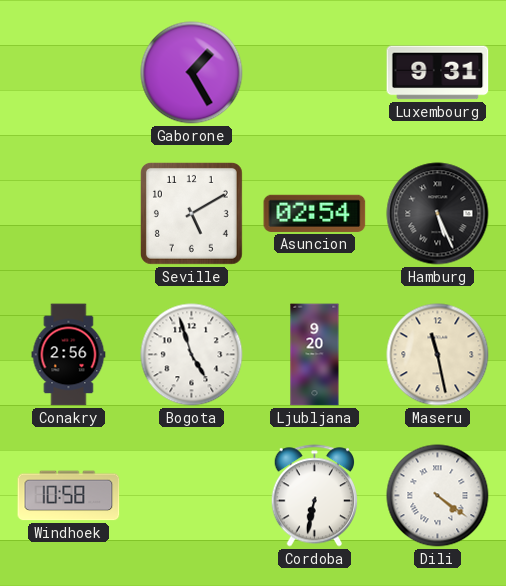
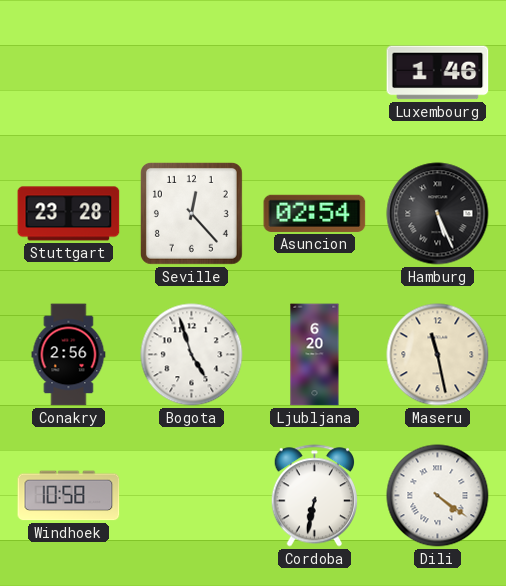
Gaborone: 1:25 -> none (192, 73)
Luxembourg: 9:31 -> 1:46 (438, 73)
Stuttgart: none -> 23:28 (69, 214)
Seville: 5:10 -> 12:23 (191, 213)
Ljubljana: 9:20 -> 6:20 (315, 355)
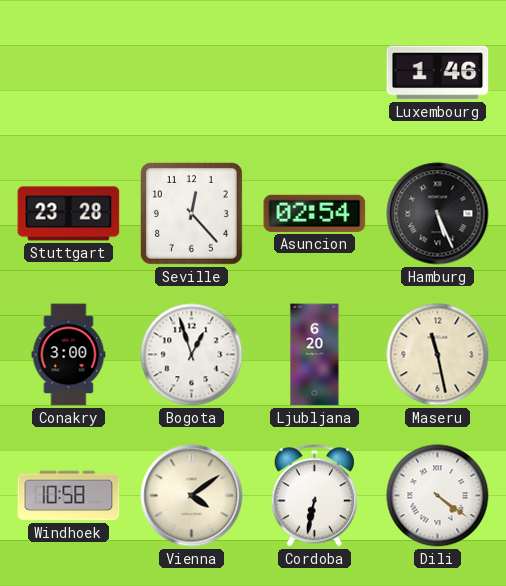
Conakry: 2:56 -> 3:00 (69, 355)
Bogota: 4:57 -> 12:57 (192, 355)
Vienna: none -> 4:09 (192, 496)
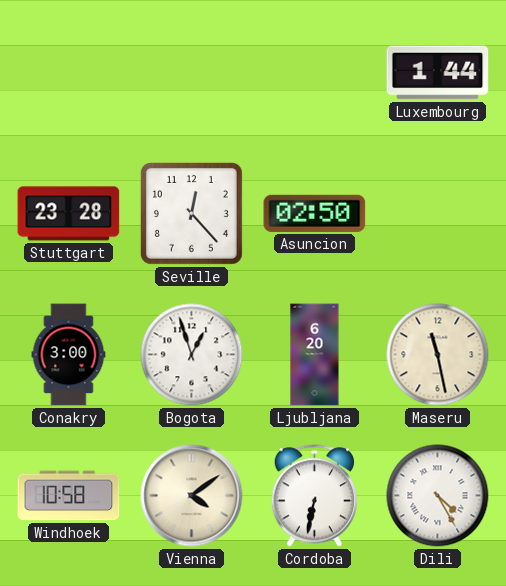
Luxembourg: 1:46 -> 1:44 (438, 73)
Asuncion: 02:54 -> 02:50 (315, 213)
Hamburg: 5:26 -> none (438, 214)
Dili: 4:21 -> 4:25 (438, 496)
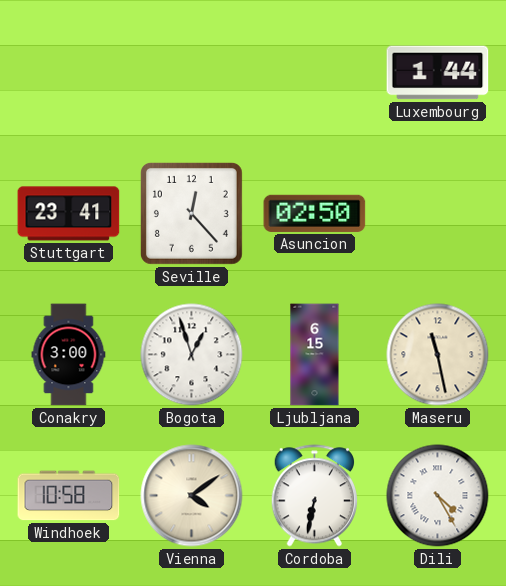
Stuttgart: 23:28 -> 23:41 (69, 214)
Ljubljana: 6:20 -> 6:15 (315, 355)
